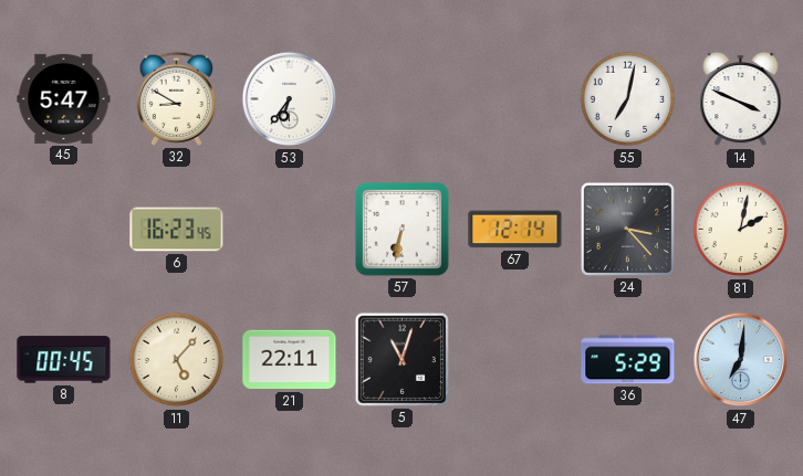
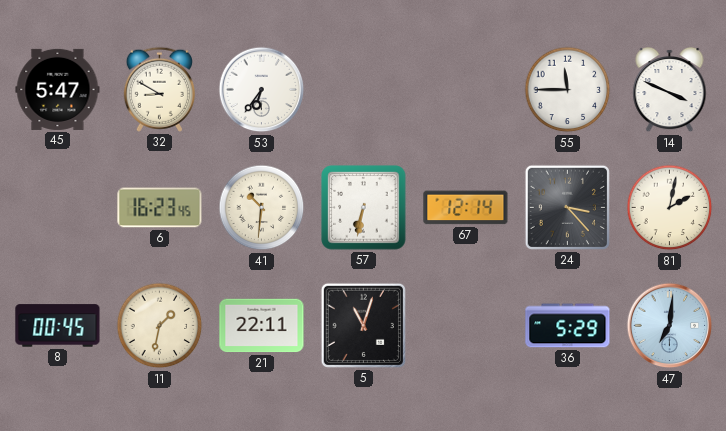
55: 7:02 -> 11:45 (568, 90)
41: none -> 10:31 (262, 208)
11: 5:07 -> 1:32 (160, 326)
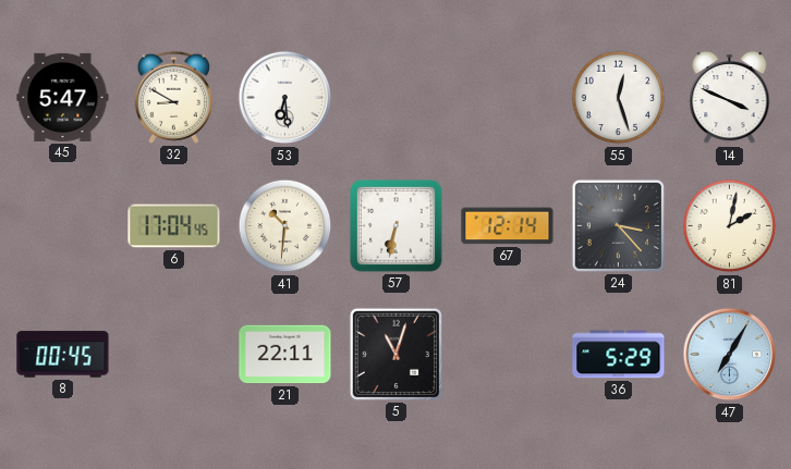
53: 6:36 -> 6:29 (285, 98)
55: 11:45 -> 12:27 (619, 98)
6: 16:23 -> 17:04 (174, 226)
11: 1:32 -> none (160, 326)
47: 7:01 -> 7:05 (730, 355)
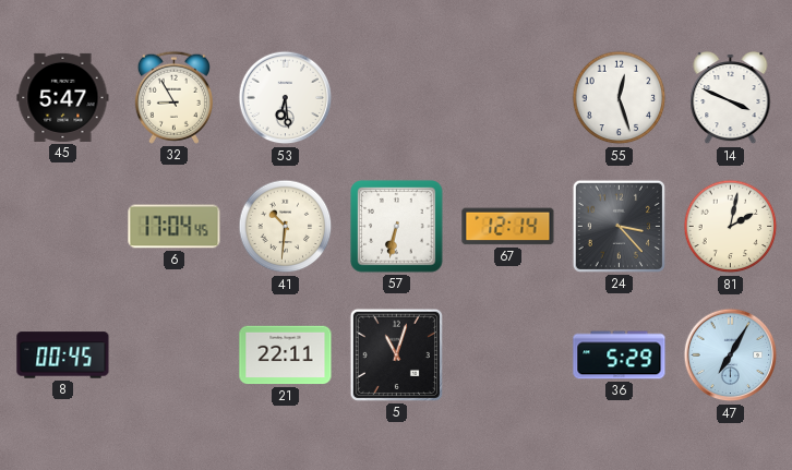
32: 8:50 -> 8:55 (173, 97)
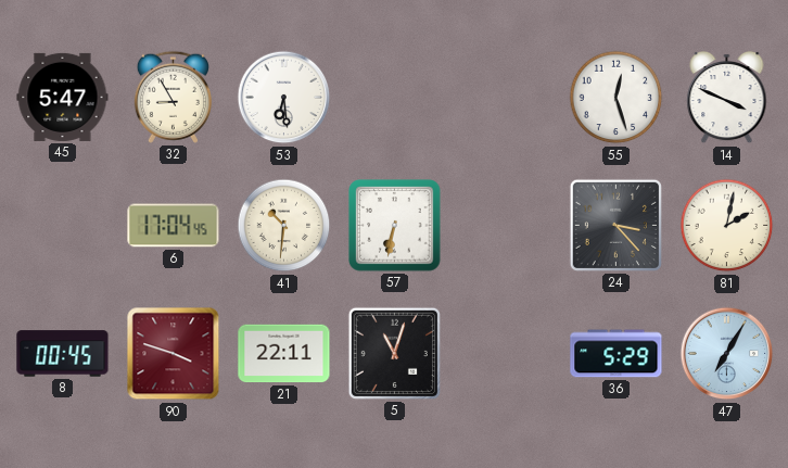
67: 12:14 -> none (508, 227)
90: none -> 3:48 (174, 354)
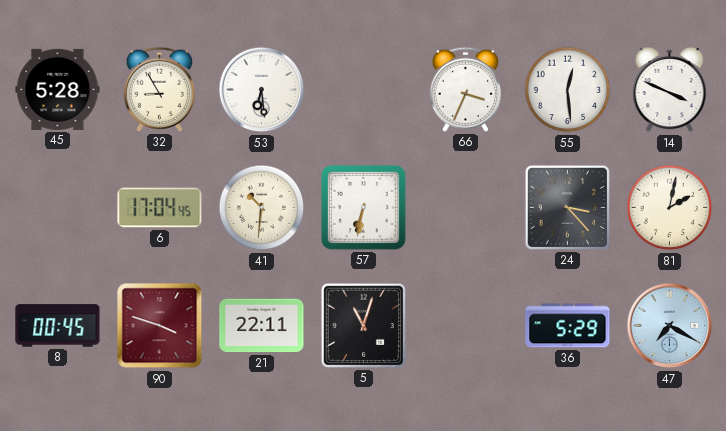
45: 5:47 -> 5:28 (58, 89)
66: none -> 3:34 (465, 89)
55: 12:27 -> 12:29 (568, 90)
47: 7:05 -> 7:20 (670, 326)
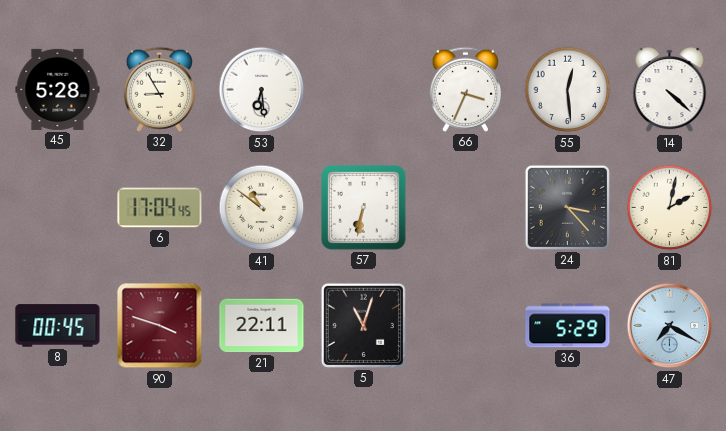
14: 3:49 -> 4:22 (670, 90)
41: 10:31 -> 10:51 (262, 208)
